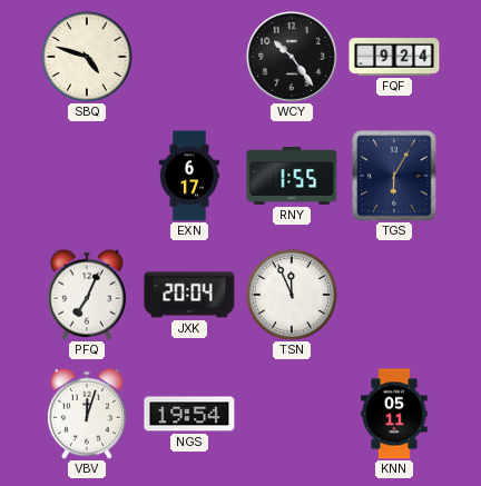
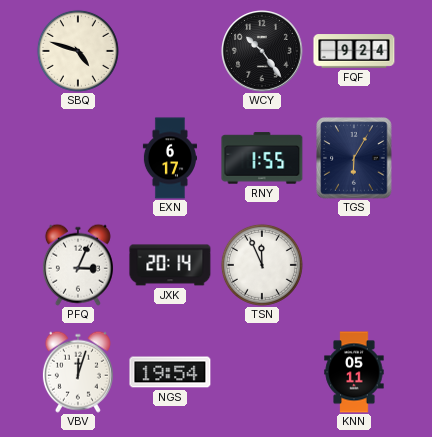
PFQ: 7:04 -> 3:04 (78, 265)
JXK: 20:04 -> 20:14 (170, 265)
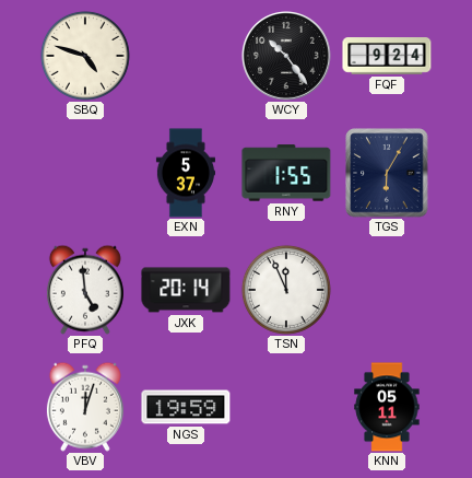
EXN: 6:17 -> 5:37 (186, 173)
PFQ: 3:04 -> 4:59 (85, 290)
NGS: 19:54 -> 19:59 (186, 407)
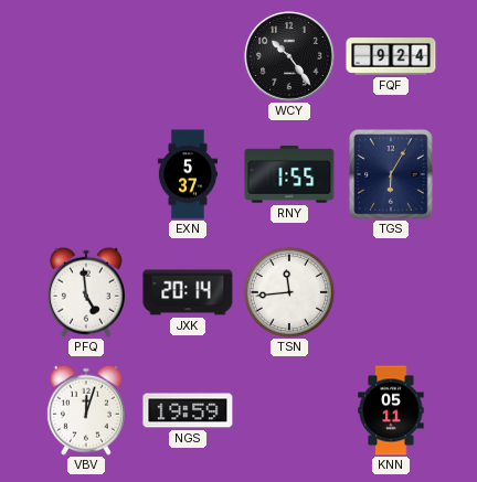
SBQ: 4:48 -> none (85, 56)
TSN: 11:56 -> 11:44 (289, 292)
